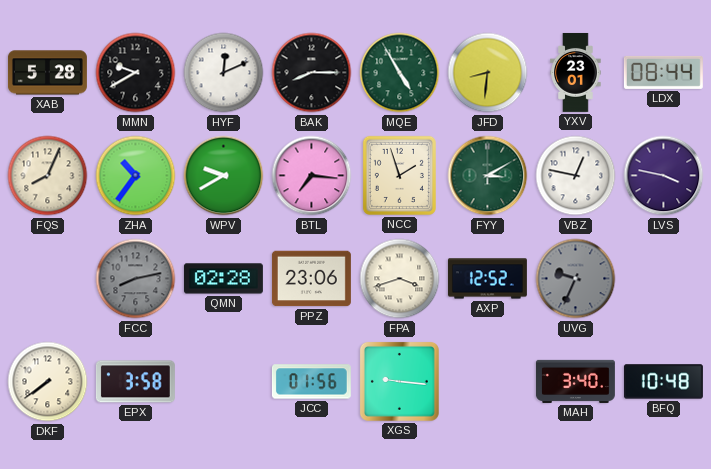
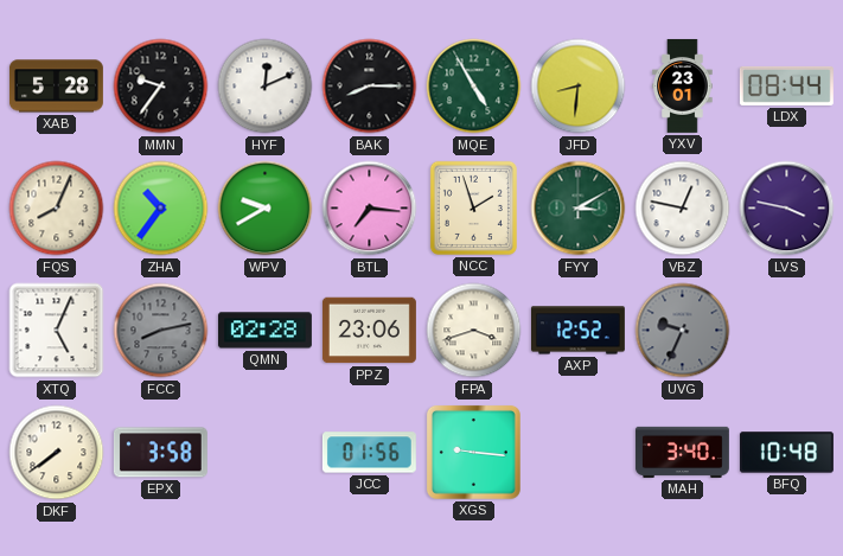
MMN: 9:40 -> 9:36 (161, 87)
XTQ: none -> 5:04 (57, 331)
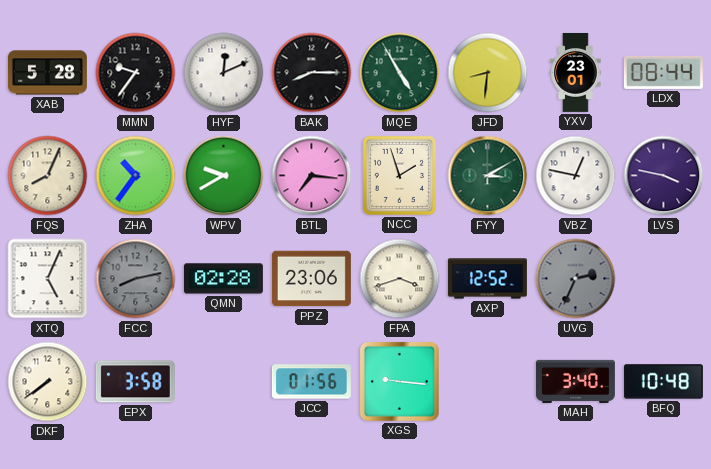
UVG: 9:34 -> 2:34 (576, 279)
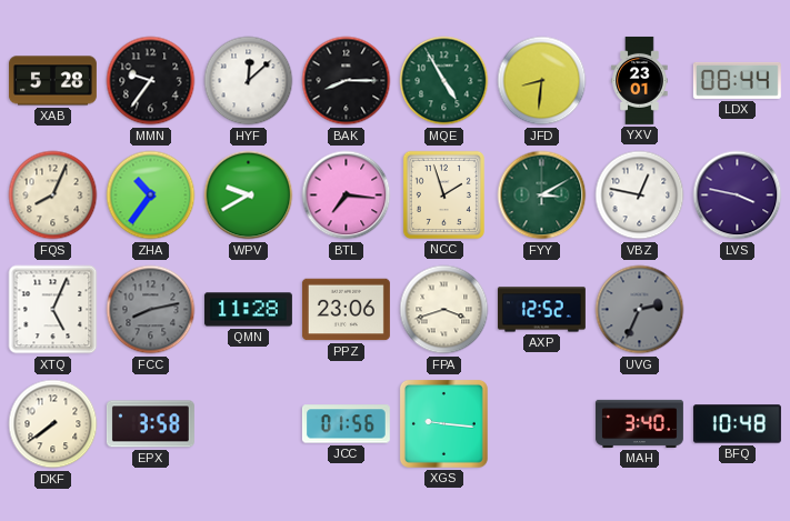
HYF: 12:11 -> 12:08 (249, 81)
QMN: 02:28 -> 11:28 (248, 310)
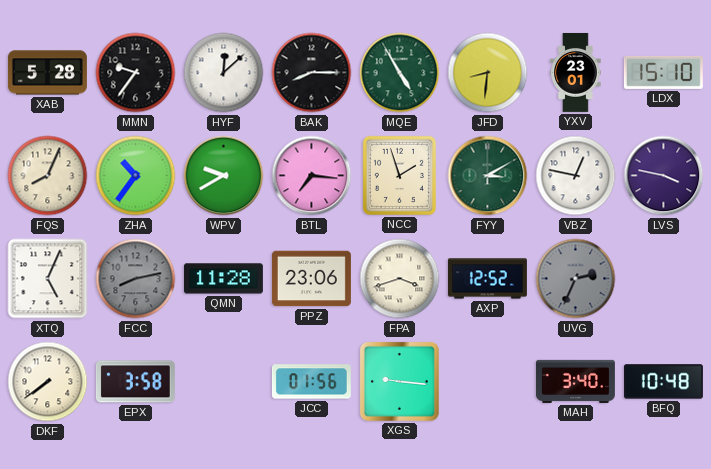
LDX: 08:44 -> 15:10 (663, 72)
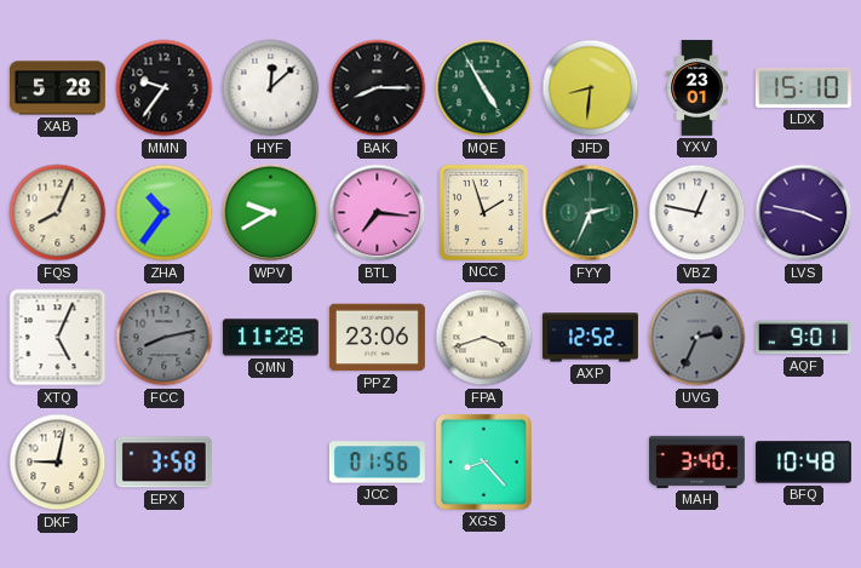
FYY: 3:10 -> 2:34 (591, 213)
AQF: none -> 9:01 (803, 338)
DKF: 7:39 -> 9:02 (58, 463)
XGS: 9:16 -> 8:23 (483, 461)
